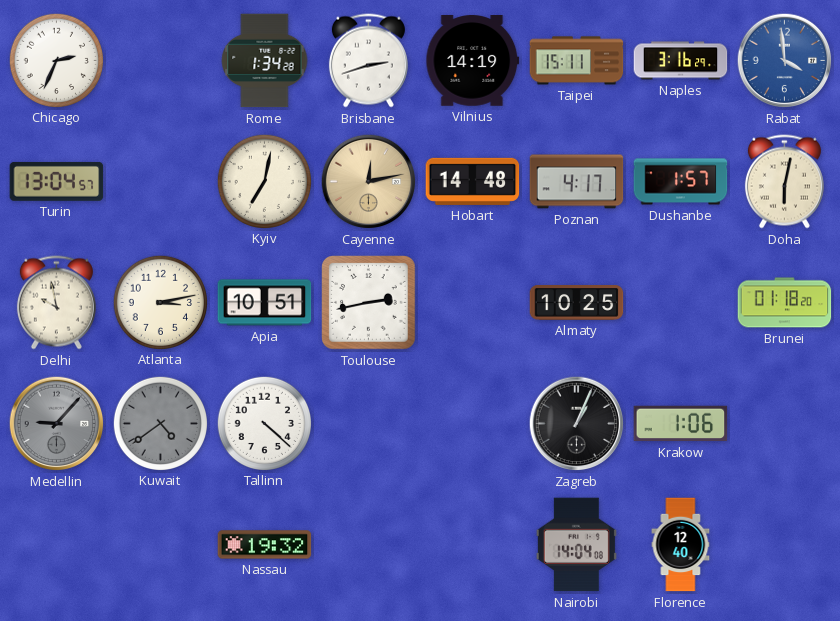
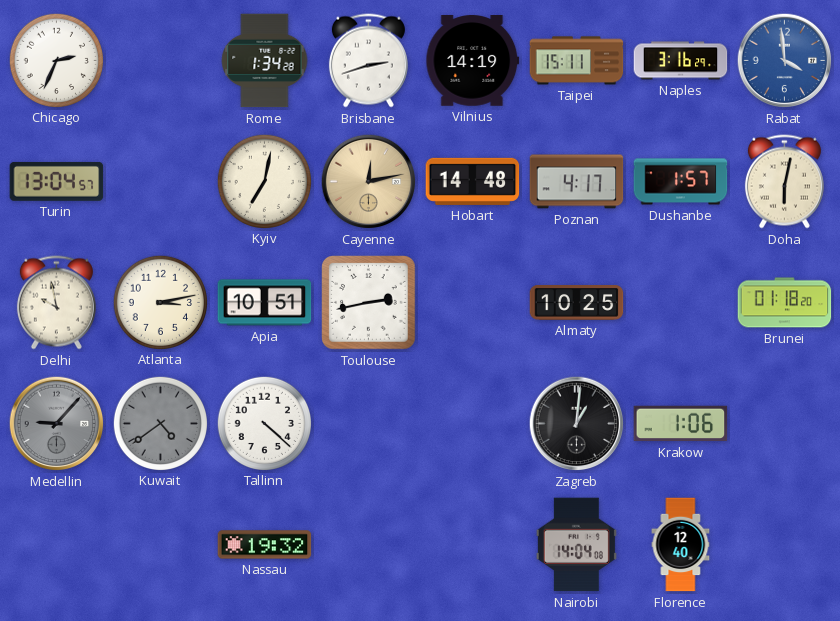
Zagreb: 1:04 -> 1:01 (577, 424)
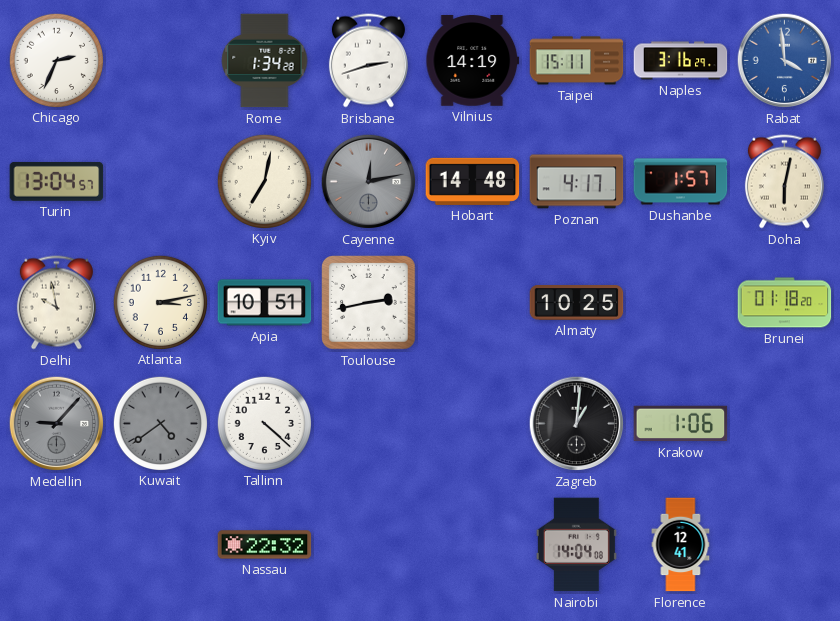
Cayenne dial: champagne -> grey (369, 182)
Nassau: 19:32 -> 22:32 (265, 545)
Florence: 12:40 -> 12:41 (681, 545)
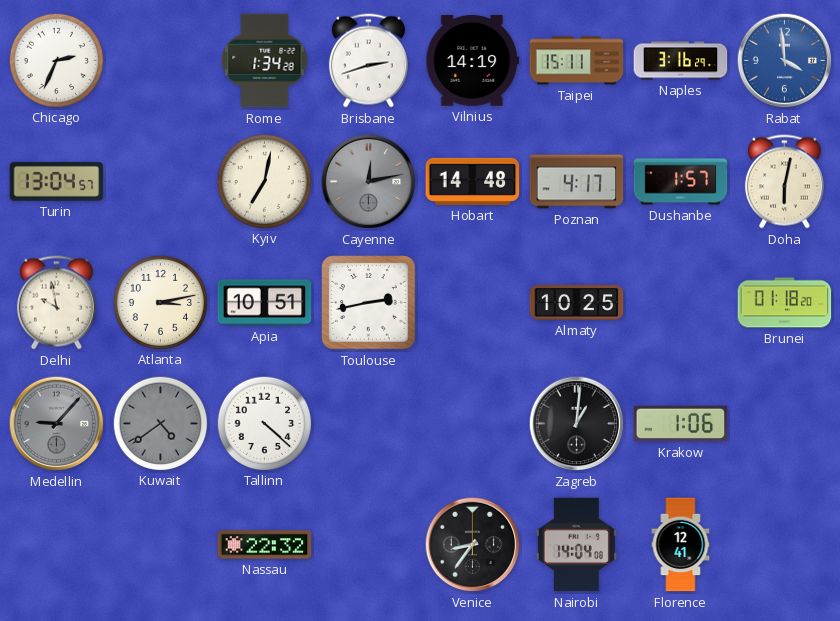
Venice: none -> 8:36 (473, 545)
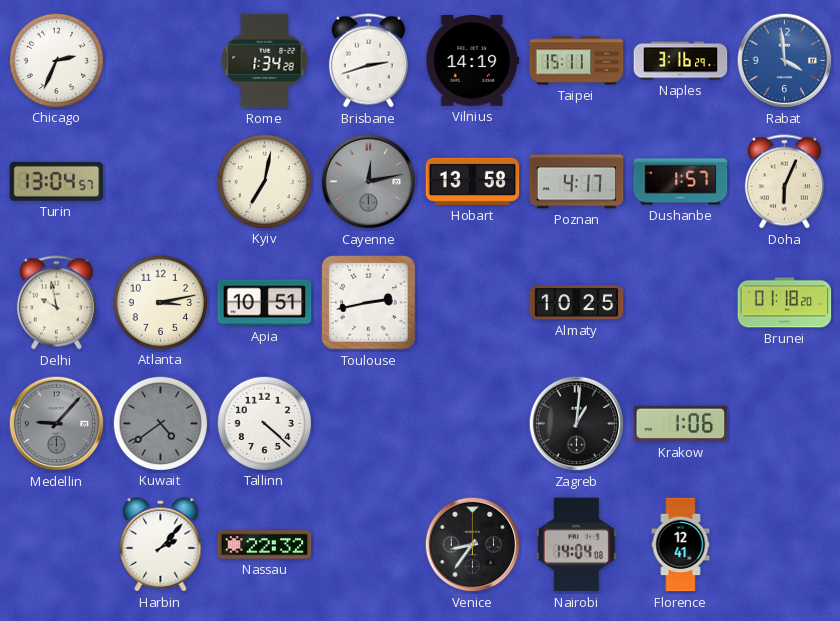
Hobart: 14:48 -> 13:58 (473, 181)
Doha: 6:02 -> 6:04 (784, 182)
Harbin: none -> 2:07 (161, 545)
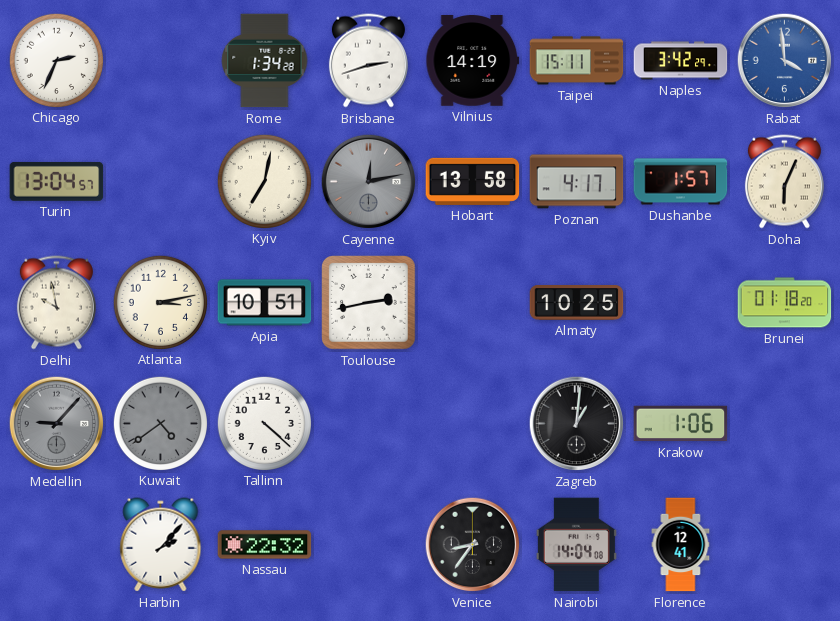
Naples: 3:16 -> 3:42 (681, 61)
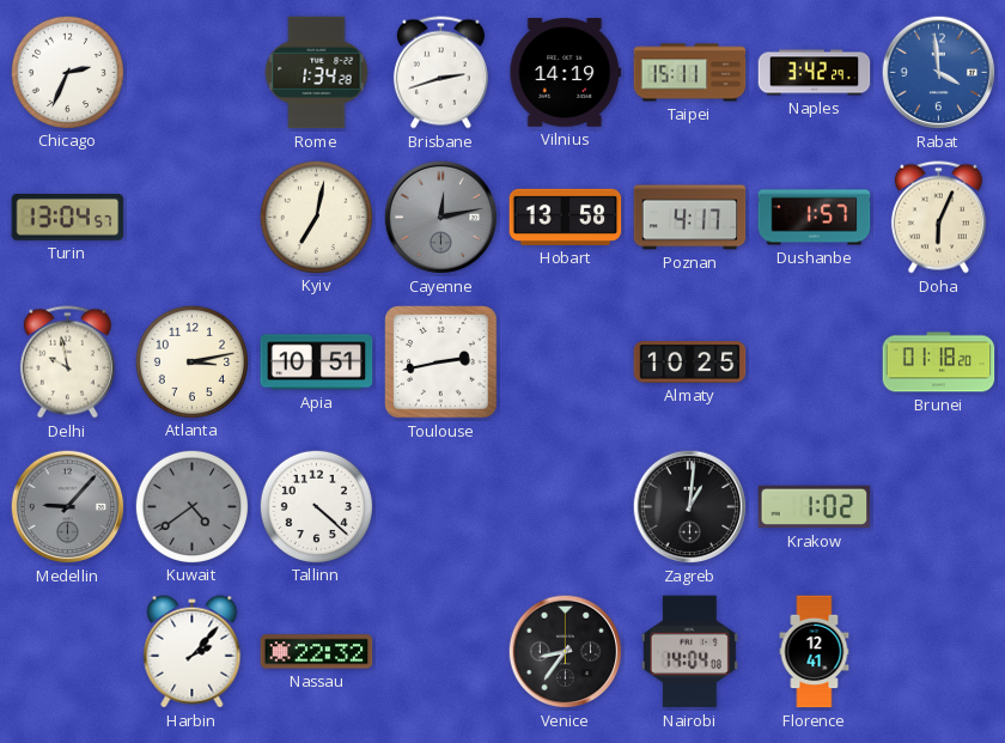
Krakow: 1:06 -> 1:02 (815, 507)
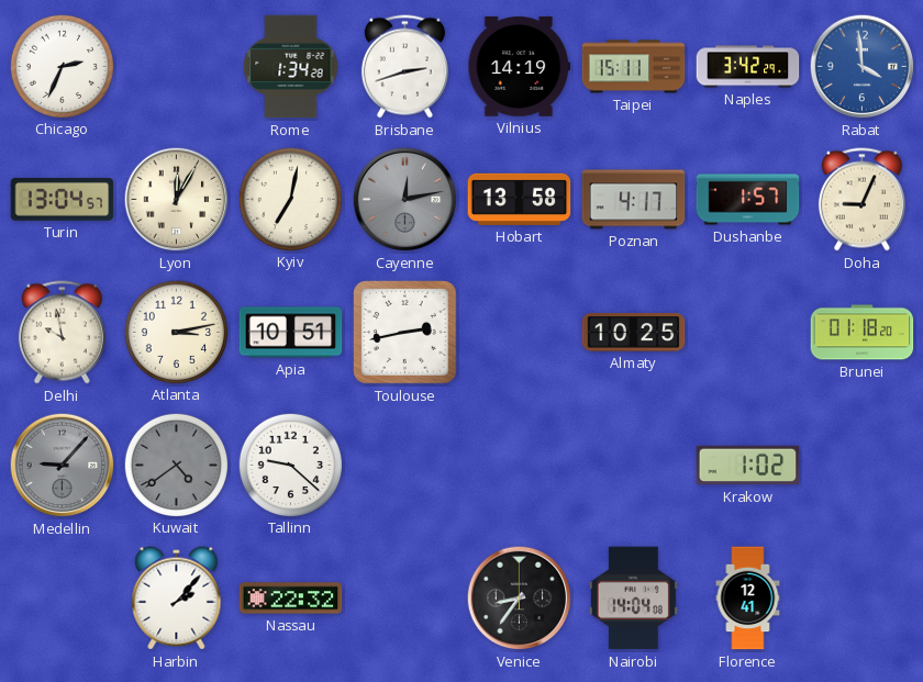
Lyon: none -> 12:05 (177, 200)
Doha: 6:04 -> 9:04 (861, 200)
Tallinn: 4:22 -> 9:22 (290, 465)
Zagreb: 1:01 -> none (690, 507)
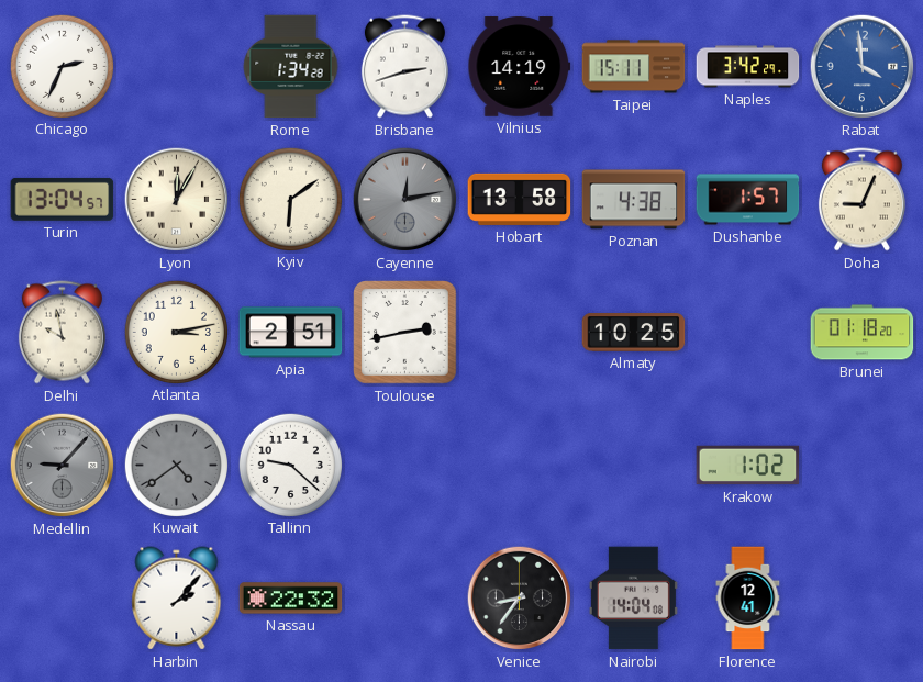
Kyiv: 7:02 -> 6:09 (290, 199)
Poznan: 4:17 -> 4:38 (634, 200)
Apia: 10:51 -> 2:51 (291, 333)
